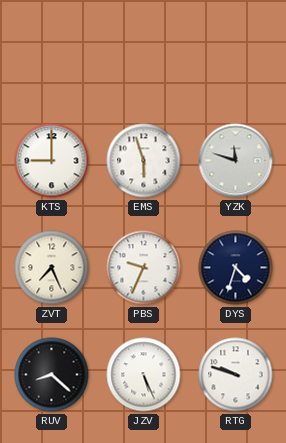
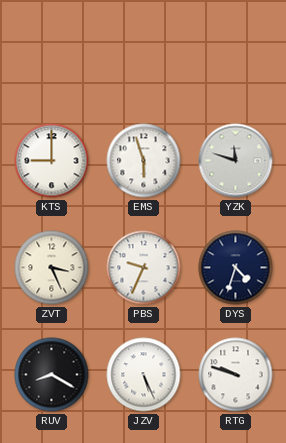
ZVT: 7:26 -> 3:26 (52, 268)
RUV: 8:22 -> 8:20 (52, 375)
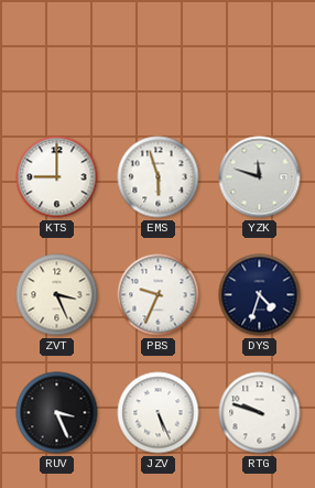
RUV: 8:20 -> 3:26 (57, 413)
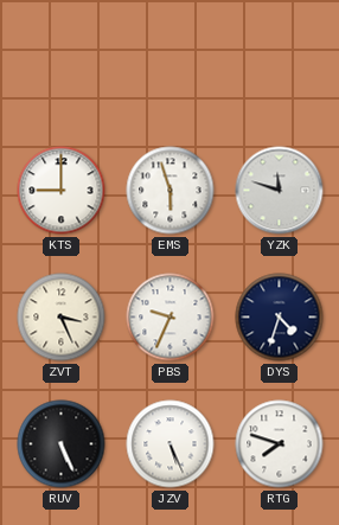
RUV: 3:26 -> 5:26 (62, 444)
RTG: 9:48 -> 7:48 (280, 444)
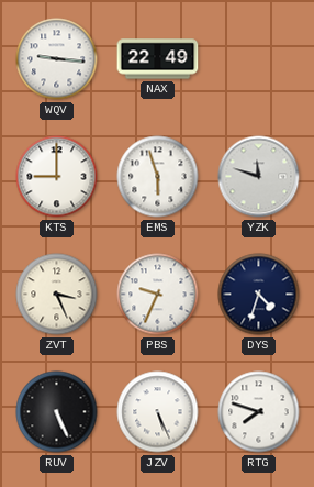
WQV: none -> 9:16 (57, 59)
NAX: none -> 22:49 (158, 59)
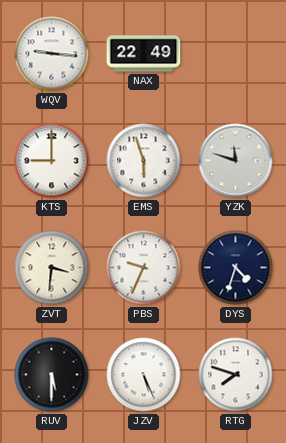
ZVT: 3:26 -> 3:31 (52, 268)
RUV: 5:26 -> 5:30 (52, 375)
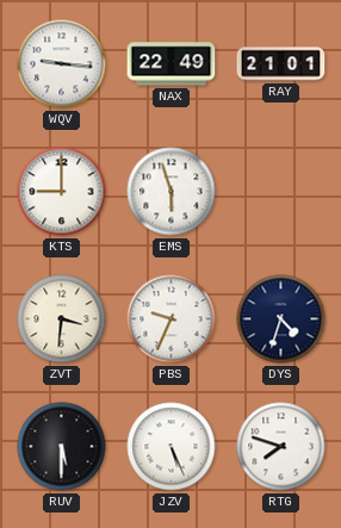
RAY: none -> 21:01 (281, 64)
YZK: 11:48 -> none (236, 161)
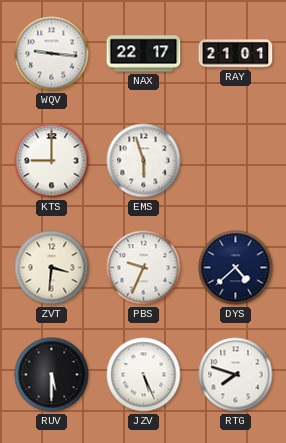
NAX: 22:49 -> 22:17 (144, 54)
DYS: 4:33 -> 4:38 (236, 268)
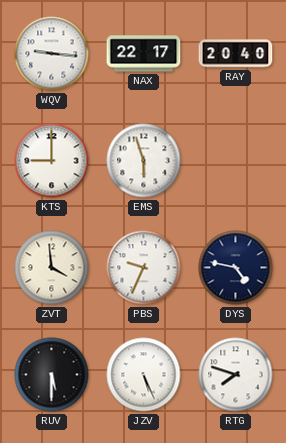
RAY: 21:01 -> 20:40 (236, 54)
ZVT: 3:31 -> 3:59 (52, 268)
DYS: 4:38 -> 4:47 (236, 268)
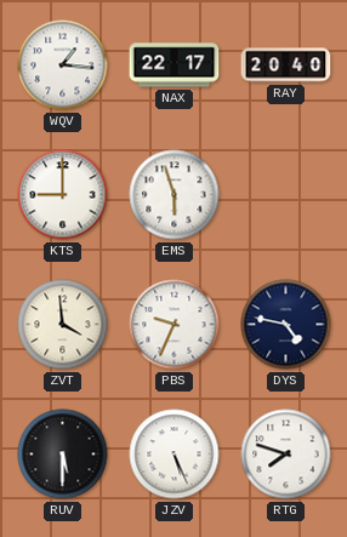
WQV: 9:16 -> 1:16 (63, 65)
